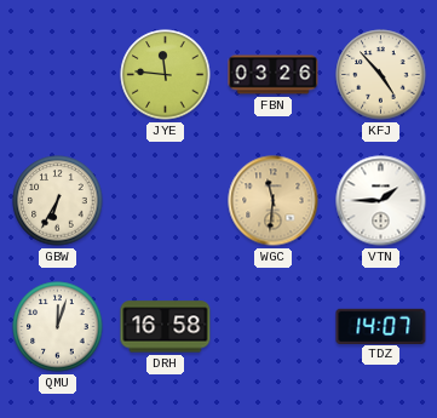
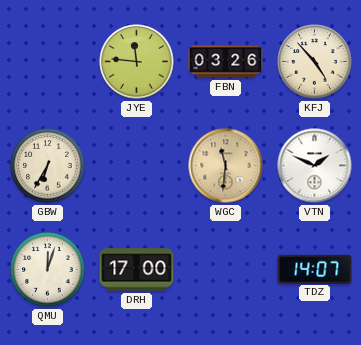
VTN: 1:45 -> 1:49 (315, 166)
DRH: 16:58 -> 17:00 (137, 270)
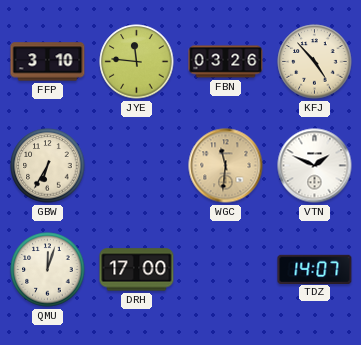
FFP: none -> 3:10 (48, 62)
